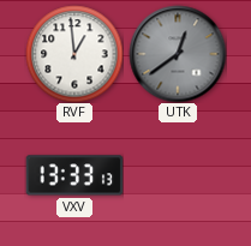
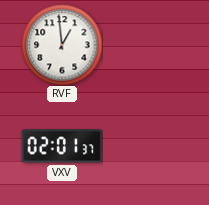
UTK: 12:39 -> none (178, 54)
VXV: 13:33 -> 02:01 (62, 146)
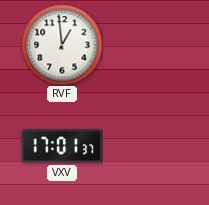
VXV: 02:01 -> 17:01 (62, 146)
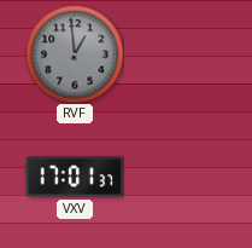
RVF dial: white -> grey (75, 54)
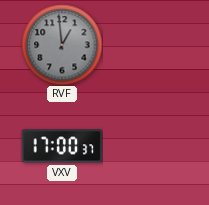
VXV: 17:01 -> 17:00 (62, 146)
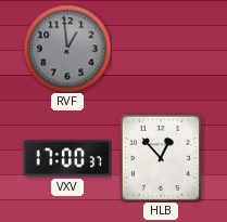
HLB: none -> 12:53 (161, 158)
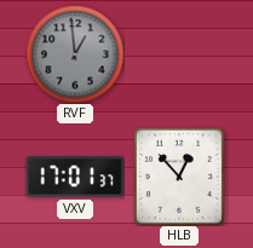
VXV: 17:00 -> 17:01 (75, 177)
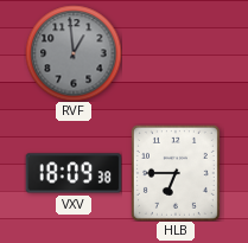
VXV: 17:01 -> 18:09 (74, 173)
HLB: 12:53 -> 6:45 (176, 173)
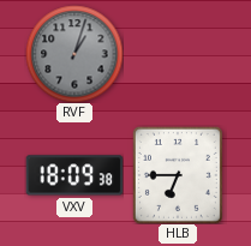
RVF: 12:59 -> 1:03 (74, 54)
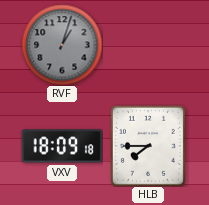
VXV: 18:09:38 -> 18:09:18 (62, 146)
HLB: 6:45 -> 7:45 (148, 146)
